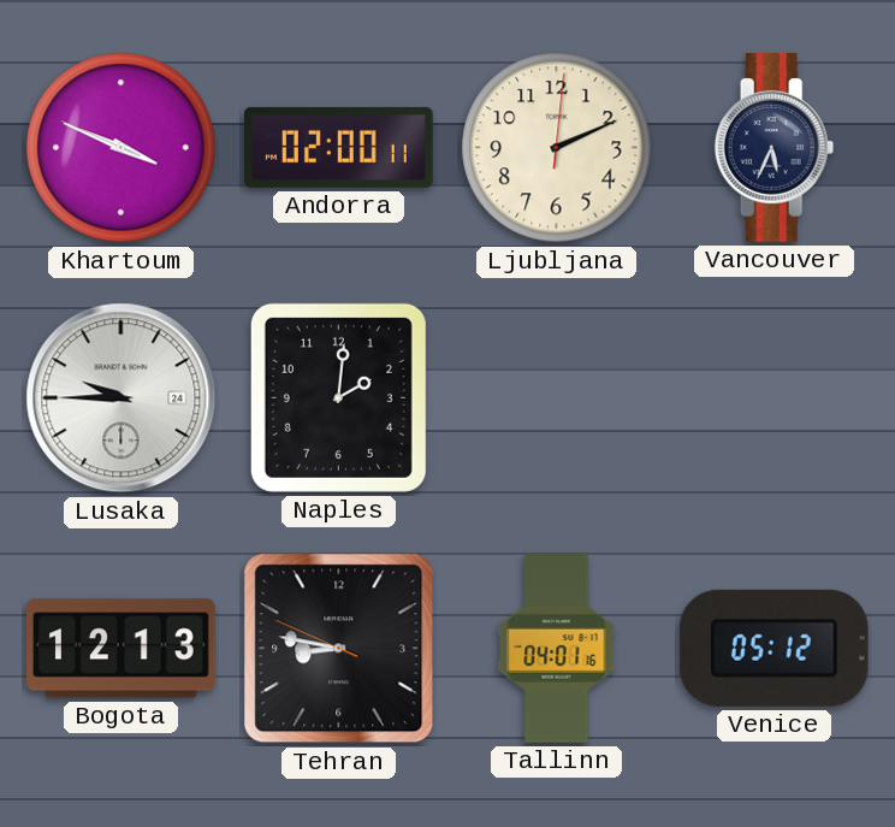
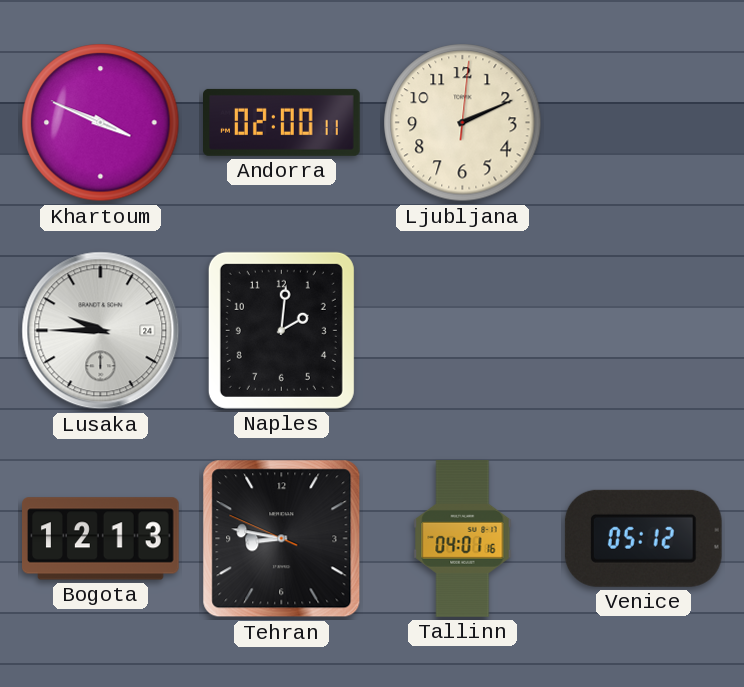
Vancouver: 5:34 -> none (775, 148)
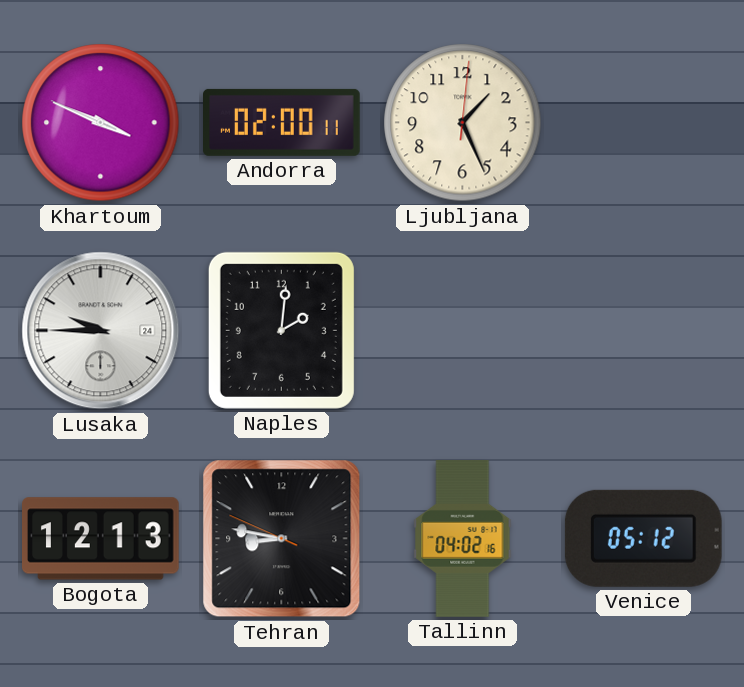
Ljubljana: 2:11 -> 1:26 (463, 123)
Tallinn: 04:01 -> 04:02 (463, 539)
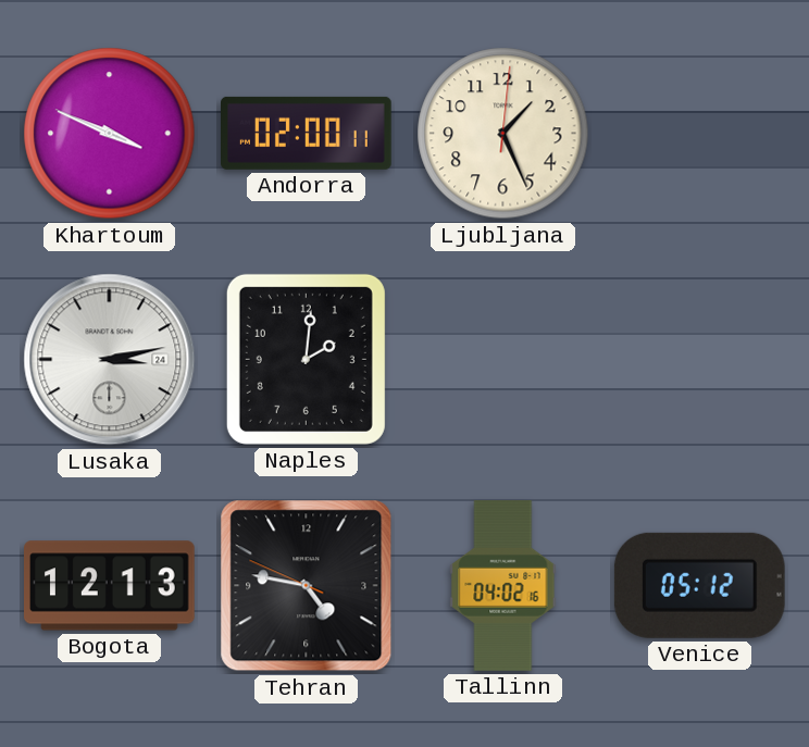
Lusaka: 9:45 -> 3:13 (110, 360)
Tehran: 8:46 -> 4:46 (307, 586)
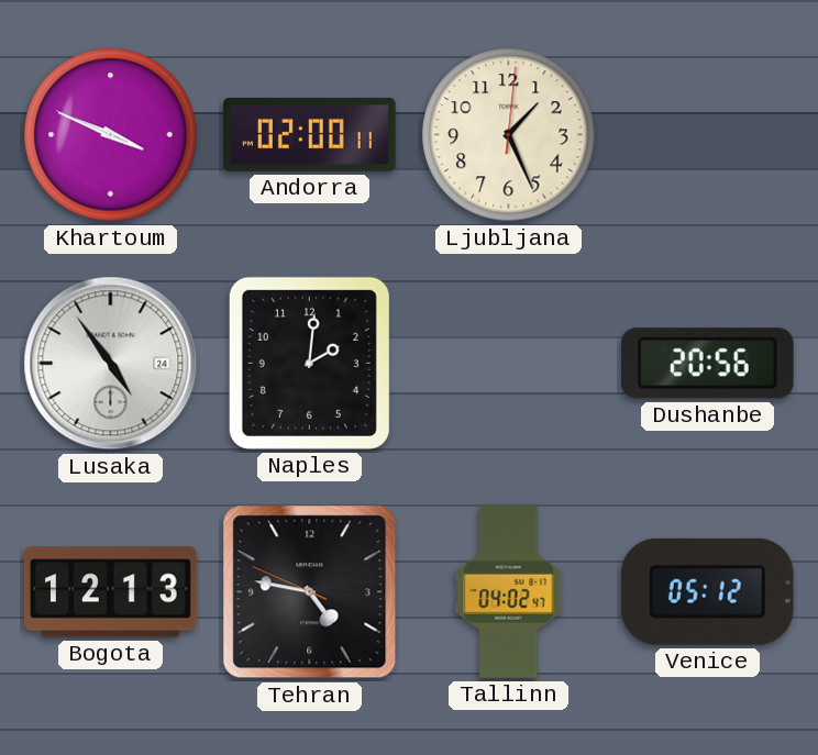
Lusaka: 3:13 -> 4:54 (111, 364)
Dushanbe: none -> 20:56 (707, 364)
Tallinn: 04:02:16 -> 04:02:47 (509, 592)
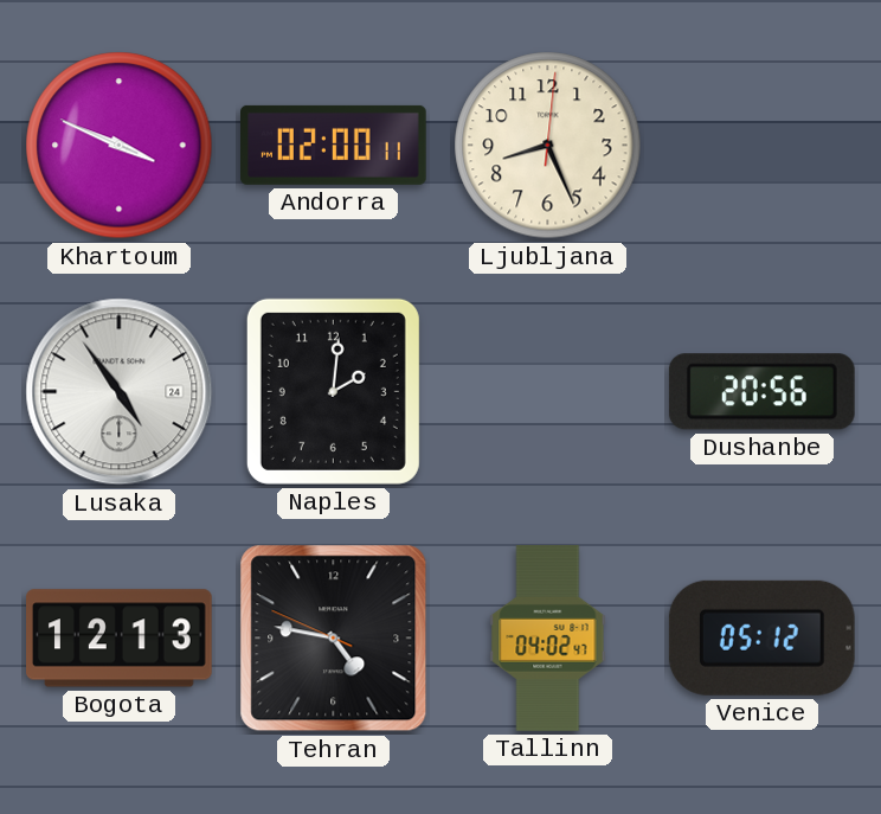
Ljubljana: 1:26 -> 8:26 (548, 146)
